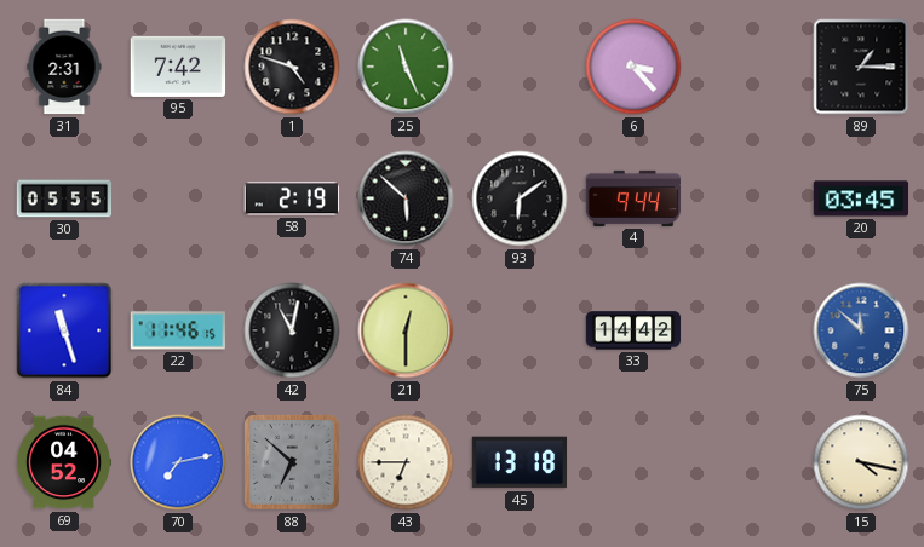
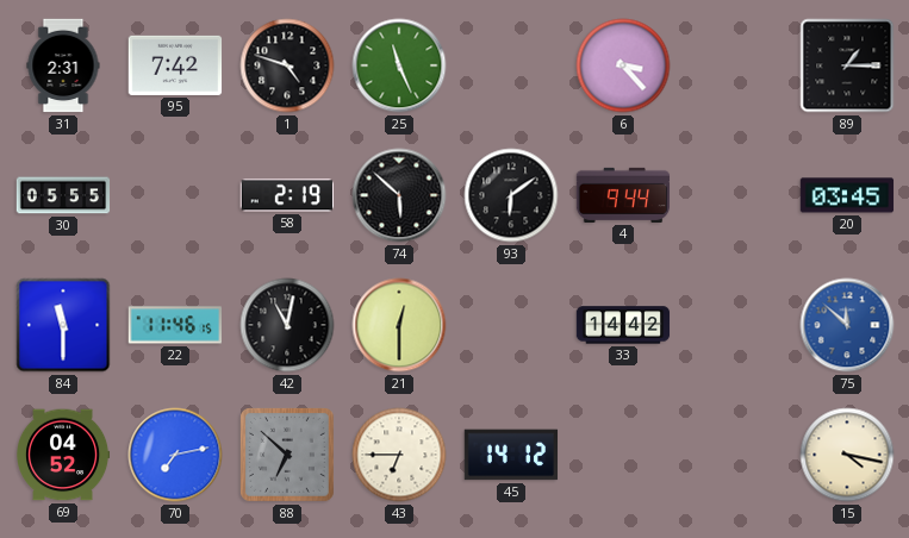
84: 11:27 -> 11:30 (63, 325)
45: 13:18 -> 14:12 (511, 455)
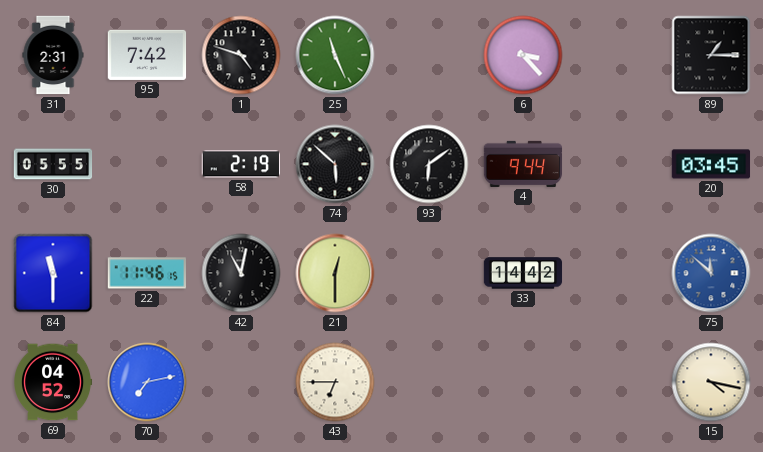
88: 6:52 -> none (288, 456)
45: 14:12 -> none (511, 455)
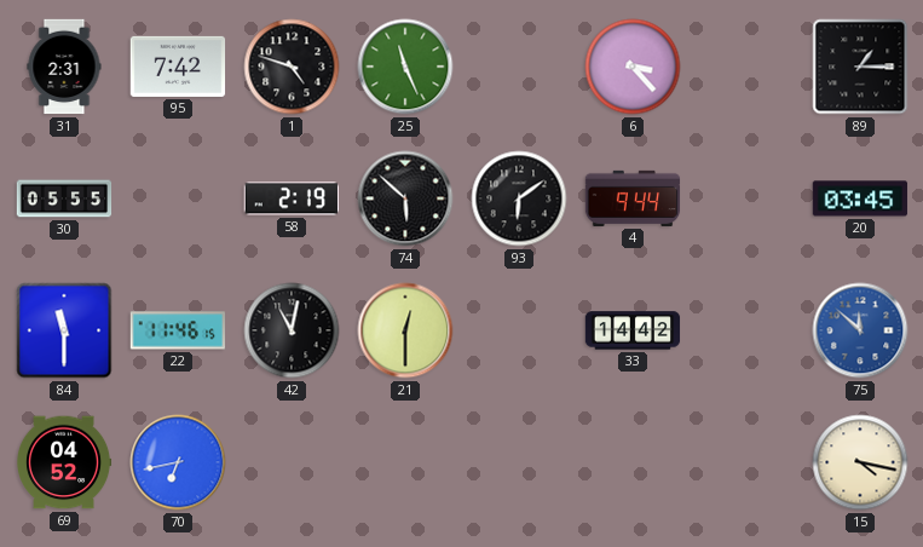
70: 7:13 -> 6:43 (178, 462)
43: 6:45 -> none (335, 382)
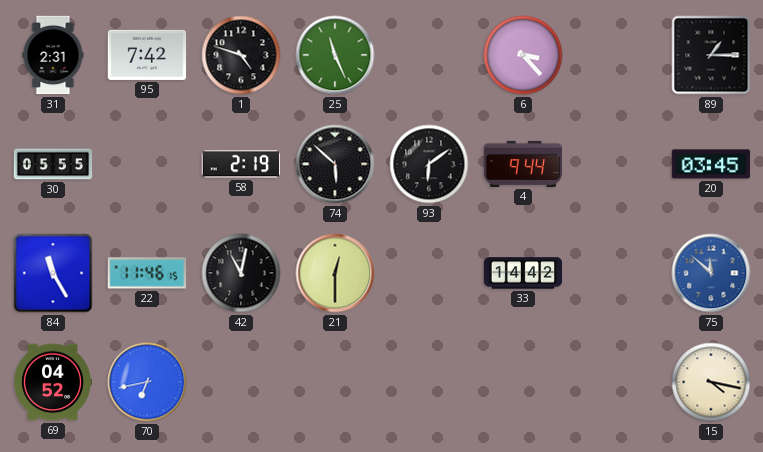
84: 11:30 -> 11:25 (53, 273)
